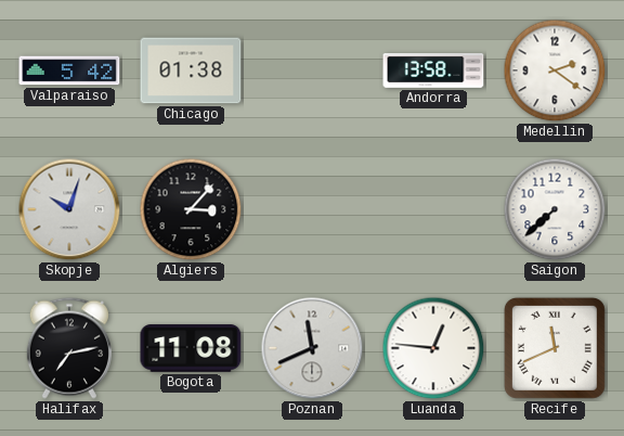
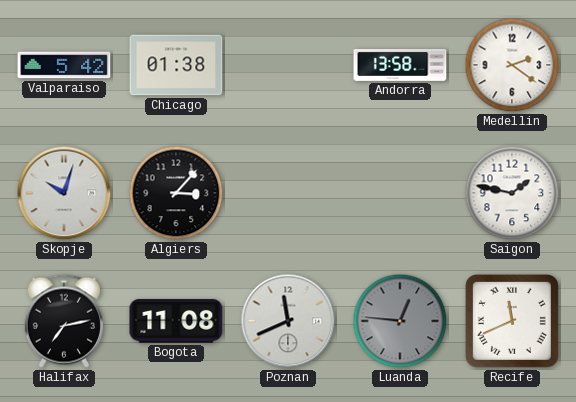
Saigon: 7:38 -> 1:47 (512, 193)
Luanda dial: white -> grey (400, 321)
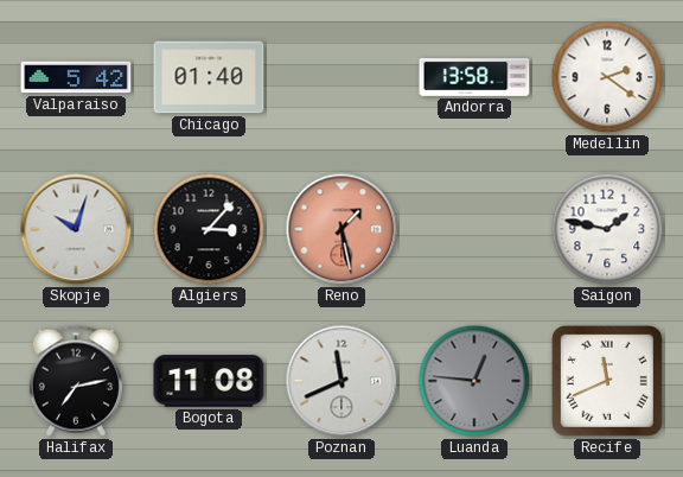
Chicago: 01:38 -> 01:40 (209, 77)
Reno: none -> 1:28 (341, 229)
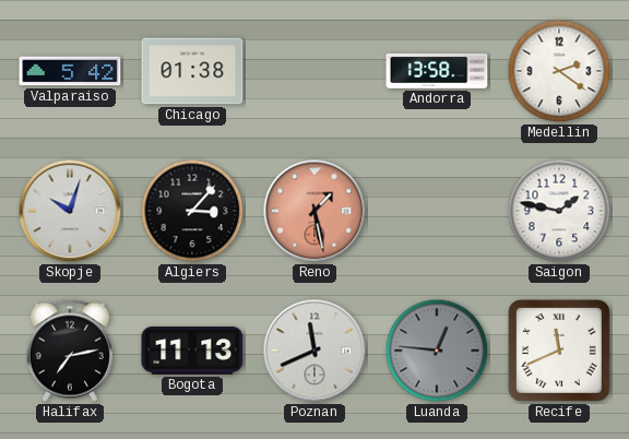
Chicago: 01:40 -> 01:38 (192, 71)
Bogota: 11:08 -> 11:13 (192, 351)
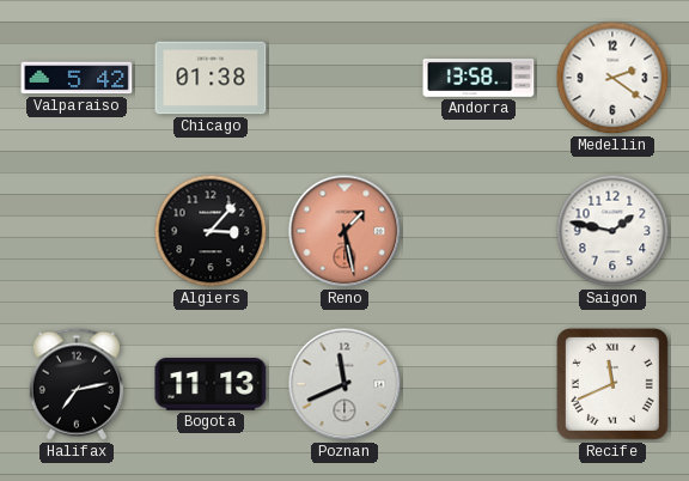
Skopje: 10:03 -> none (70, 211)
Luanda: 12:46 -> none (437, 351)
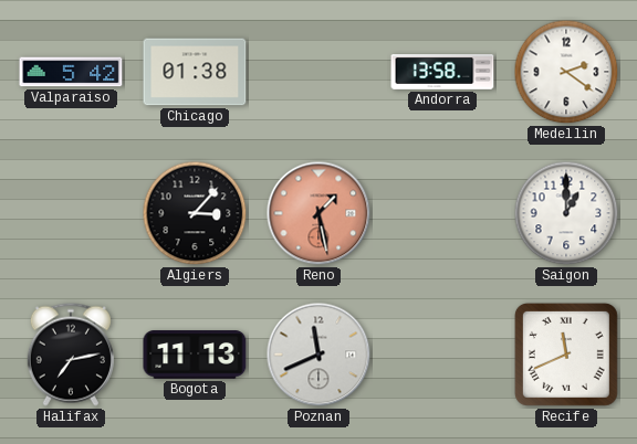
Saigon: 1:47 -> 1:00 (566, 213)
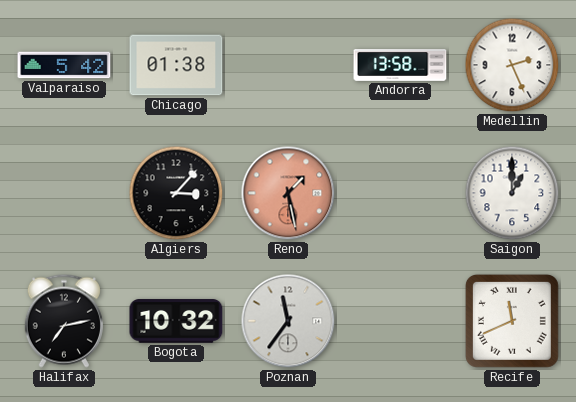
Medellin: 2:21 -> 2:26 (512, 65)
Bogota: 11:13 -> 10:32 (176, 321)
Poznan: 11:41 -> 11:36 (288, 321)
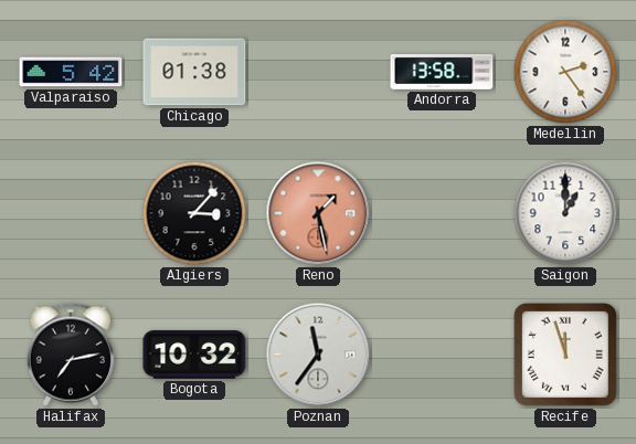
Medellin: 2:26 -> 2:24 (565, 72)
Recife: 11:41 -> 11:57 (565, 355)
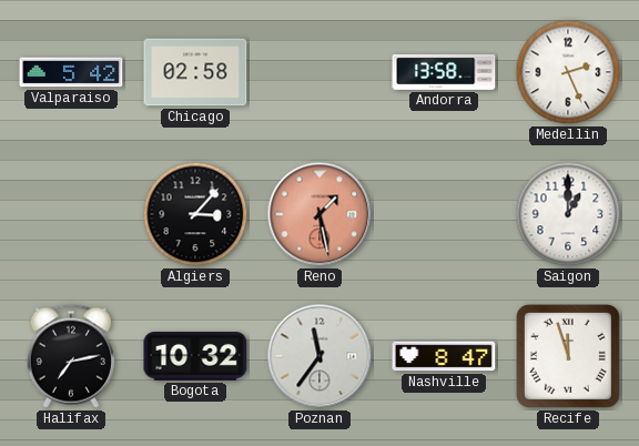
Chicago: 01:38 -> 02:58 (195, 72)
Medellin: 2:24 -> 2:26 (568, 72)
Nashville: none -> 8:47 (444, 356)
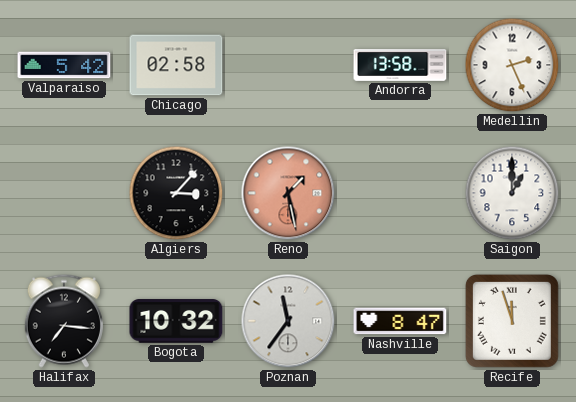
Halifax: 7:13 -> 7:16 (64, 321)
